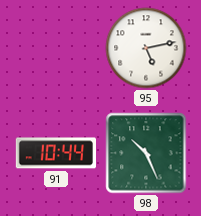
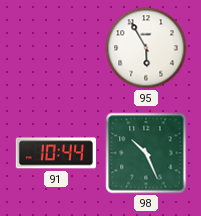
95: 5:13 -> 5:55 (146, 48)
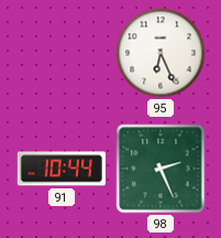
95: 5:55 -> 6:26 (161, 53)
98: 10:26 -> 2:26 (161, 169)
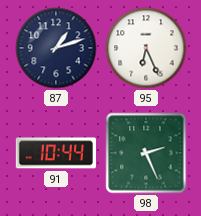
87: none -> 1:12 (56, 48)
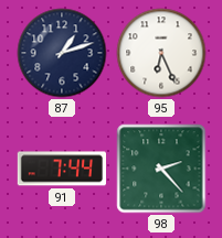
91: 10:44 -> 7:44 (61, 169)
98: 2:26 -> 2:23 (161, 169)
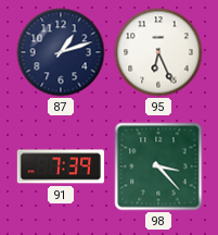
91: 7:44 -> 7:39 (60, 166)
98: 2:23 -> 3:23 (158, 166)
